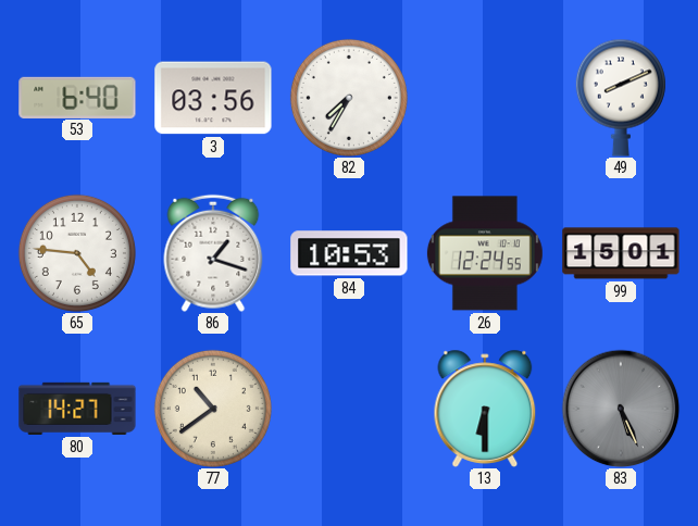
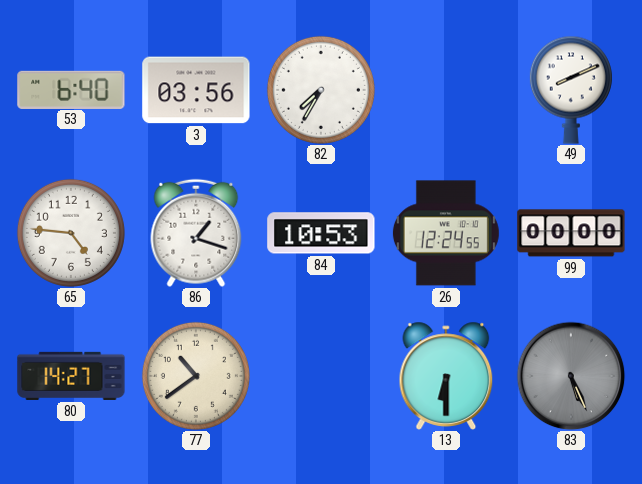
99: 15:01 -> 00:00 (571, 233)
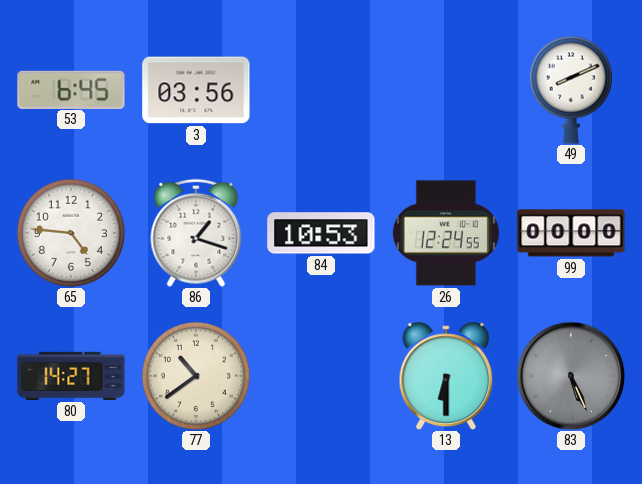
53: 6:40 -> 6:45 (71, 89)
82: 7:35 -> none (321, 90)
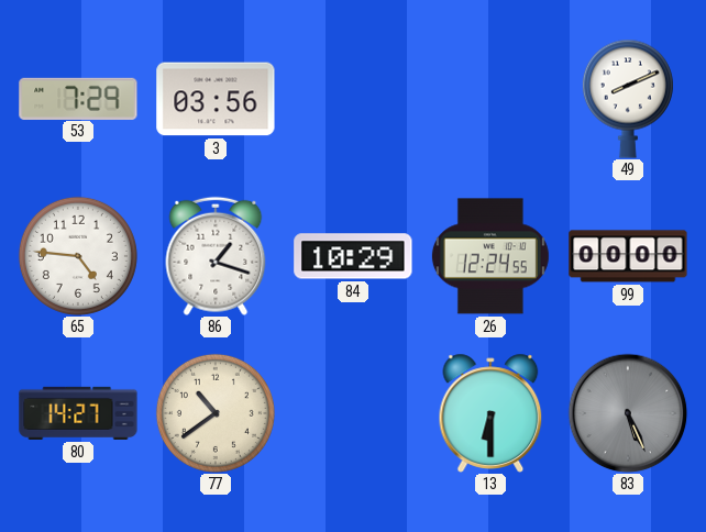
53: 6:45 -> 7:29 (78, 98)
84: 10:53 -> 10:29 (353, 256)
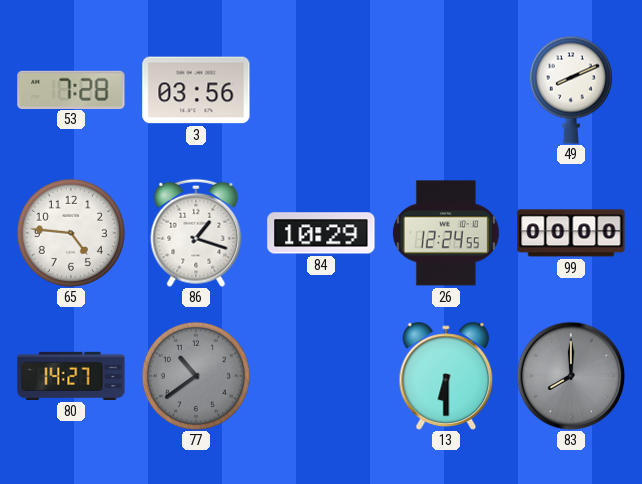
53: 7:29 -> 7:28 (71, 89)
77 dial: cream -> grey (196, 376)
83: 5:26 -> 8:00 (571, 376)
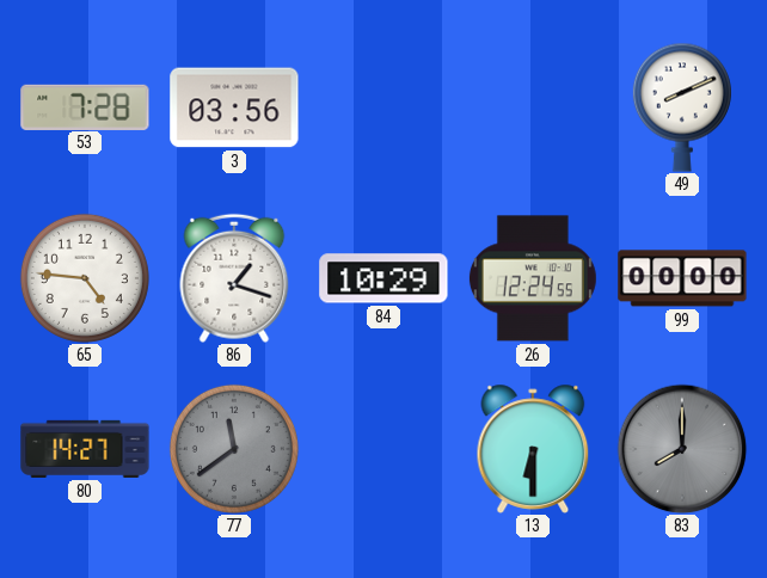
77: 10:39 -> 11:39 (234, 449)
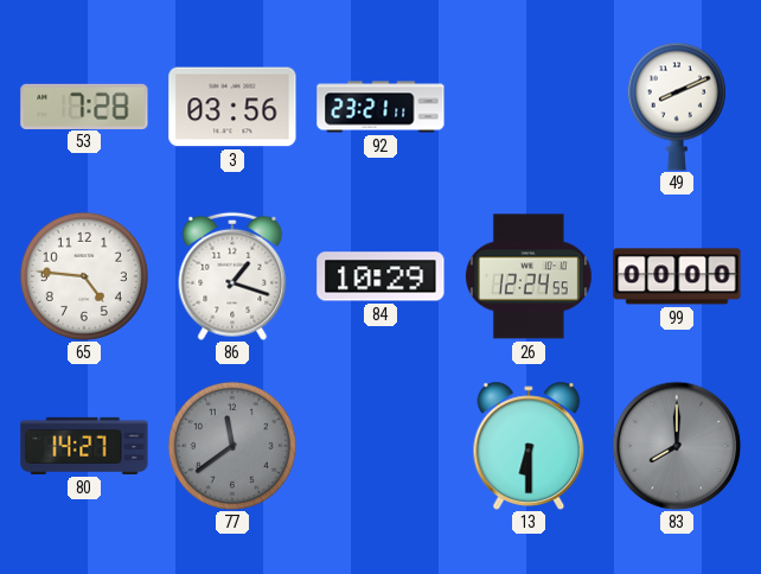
92: none -> 23:21 (380, 107)
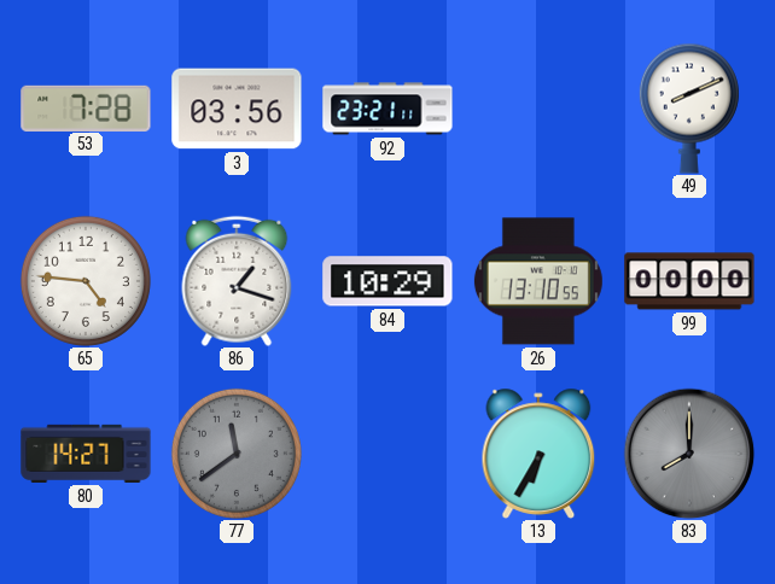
26: 12:24 -> 13:10 (538, 281)
13: 6:30 -> 6:35 (538, 454)
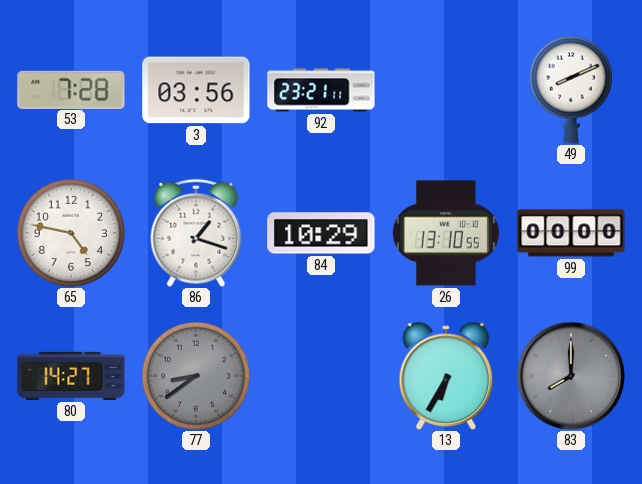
65: 4:46 -> 4:47 (71, 233)
77: 11:39 -> 8:39 (196, 376)
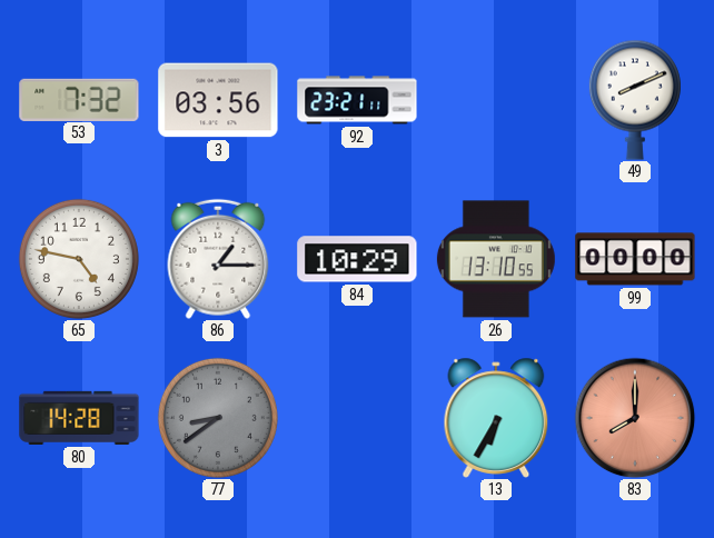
53: 7:28 -> 7:32 (79, 99)
86: 1:18 -> 1:15 (218, 259)
80: 14:27 -> 14:28 (79, 418)
83 dial: grey -> salmon (635, 418)
